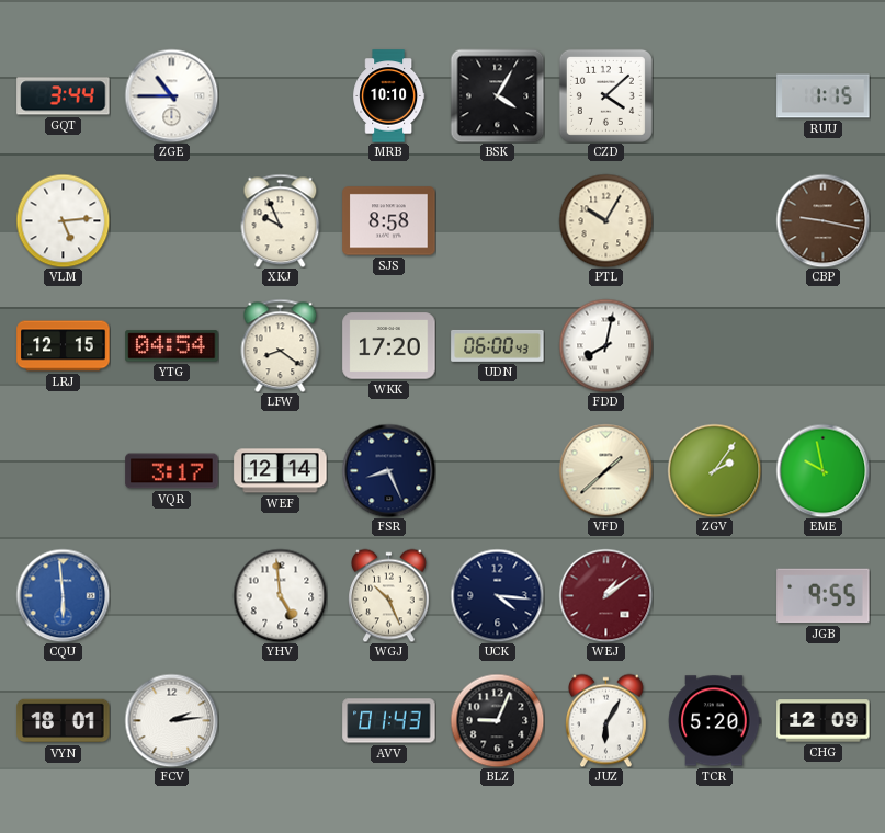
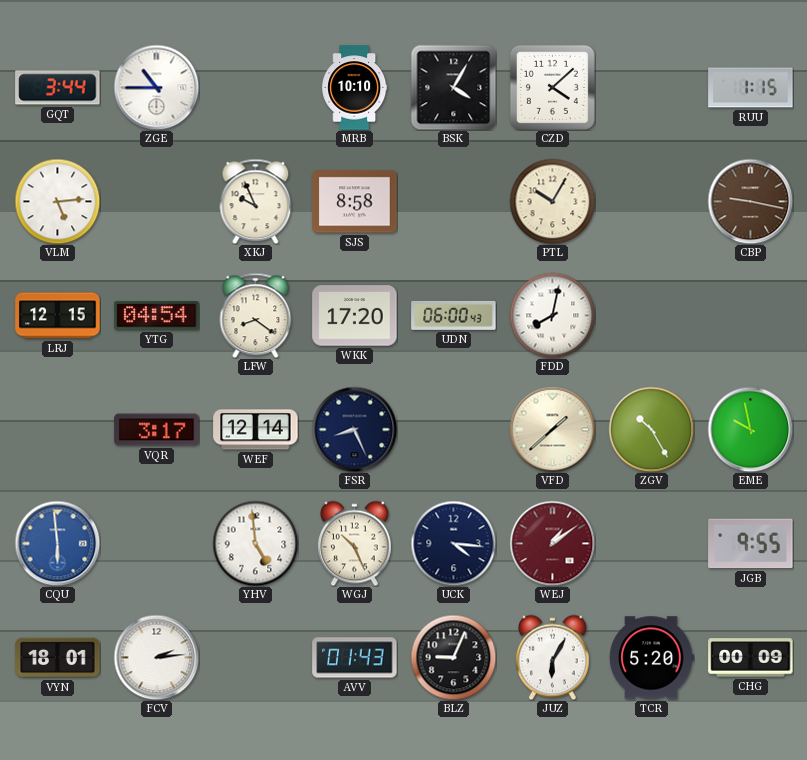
ZGV: 2:06 -> 10:25 (651, 429)
CHG: 12:09 -> 00:09 (751, 658)
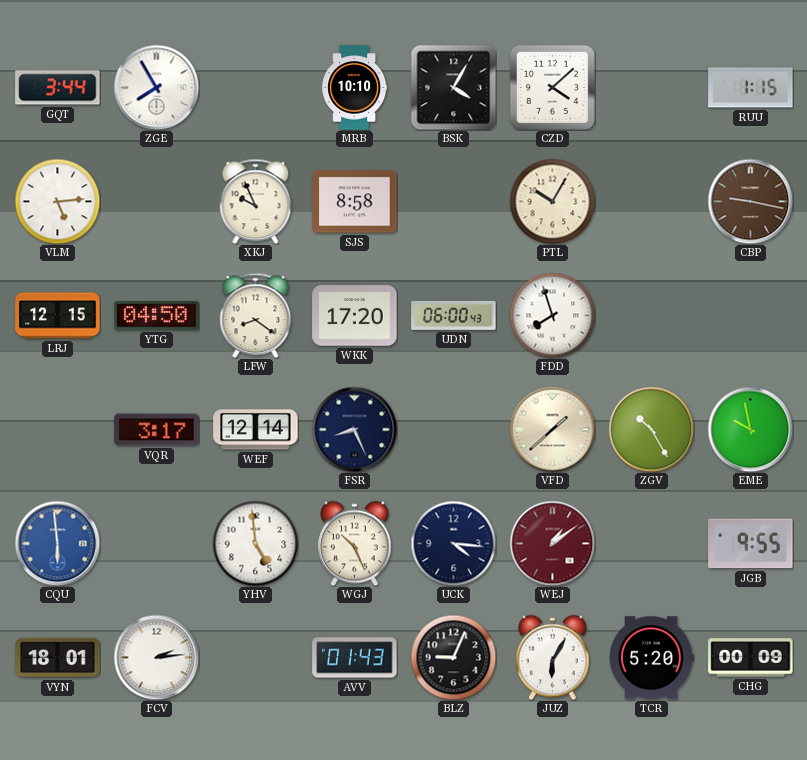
ZGE: 10:45 -> 7:55 (156, 87)
YTG: 04:54 -> 04:50 (157, 316)
FDD: 8:02 -> 7:57 (552, 315)
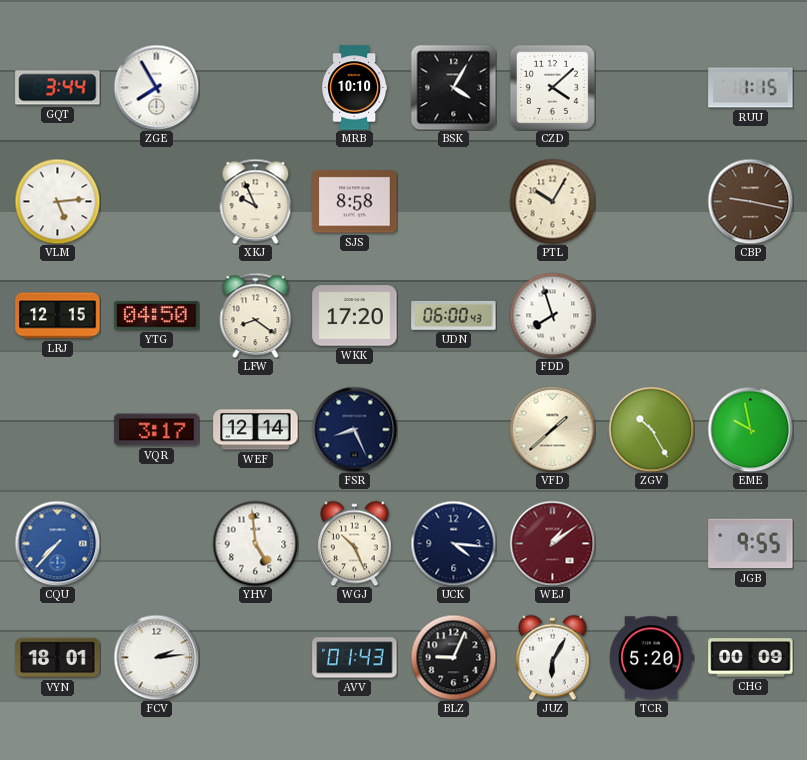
CQU: 5:59 -> 7:37 (57, 543)
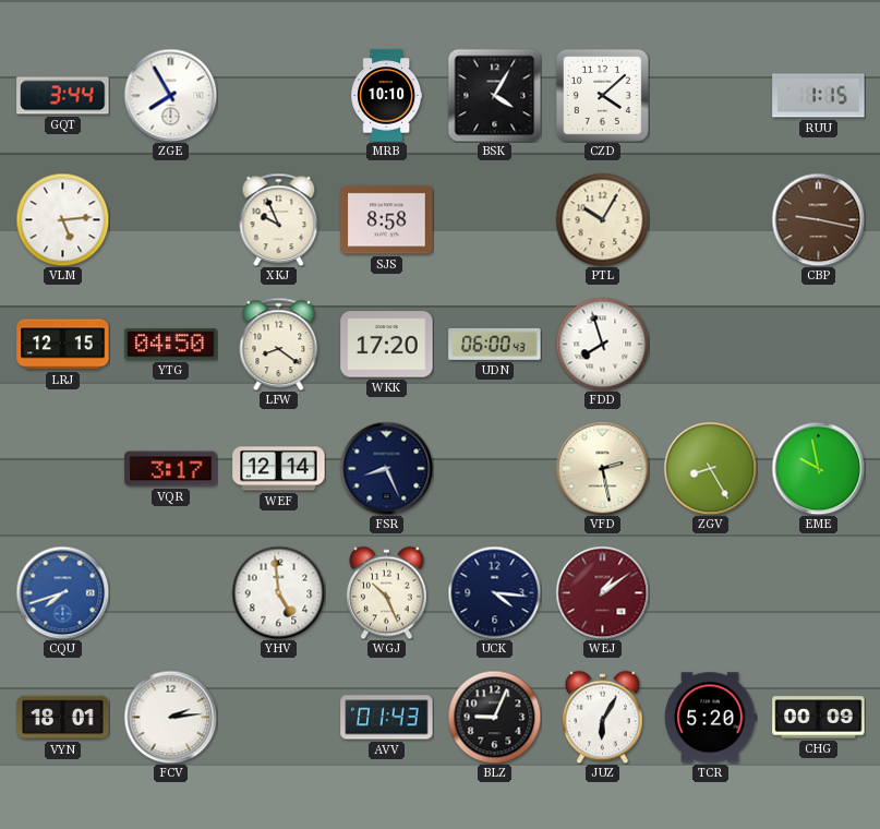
VFD: 1:38 -> 2:28 (602, 468)
ZGV: 10:25 -> 8:25 (710, 468)
CQU: 7:37 -> 7:42 (62, 592)
JGB: 9:55 -> none (751, 544)
